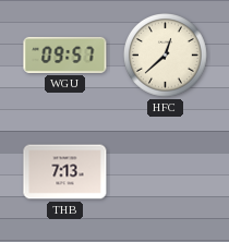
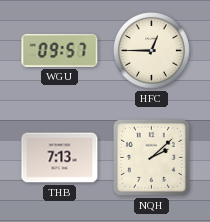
HFC: 12:38 -> 12:45 (152, 51)
NQH: none -> 2:08 (151, 157)
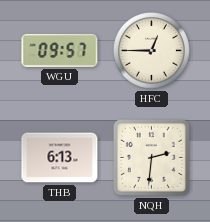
THB: 7:13 -> 6:13 (60, 158)
NQH: 2:08 -> 2:31 (151, 157)
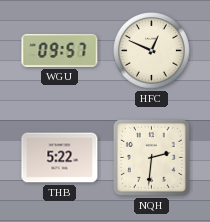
HFC: 12:45 -> 12:49 (152, 51)
THB: 6:13 -> 5:22 (60, 158)
